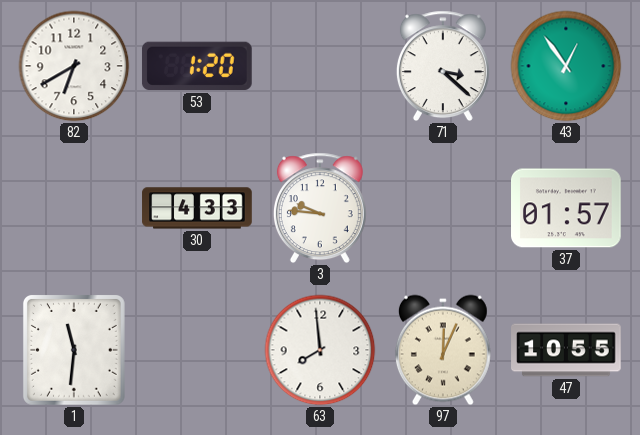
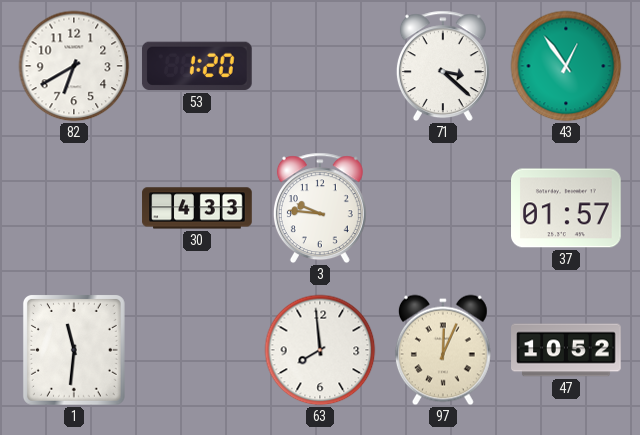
47: 10:55 -> 10:52 (566, 350)
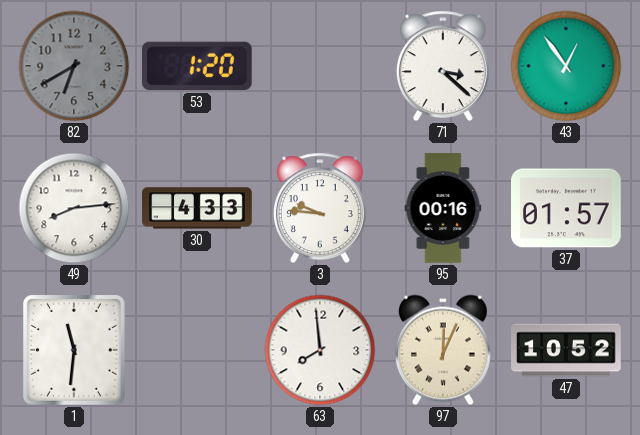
82 dial: white -> grey (74, 66)
49: none -> 8:14 (74, 208)
95: none -> 00:16 (443, 208)
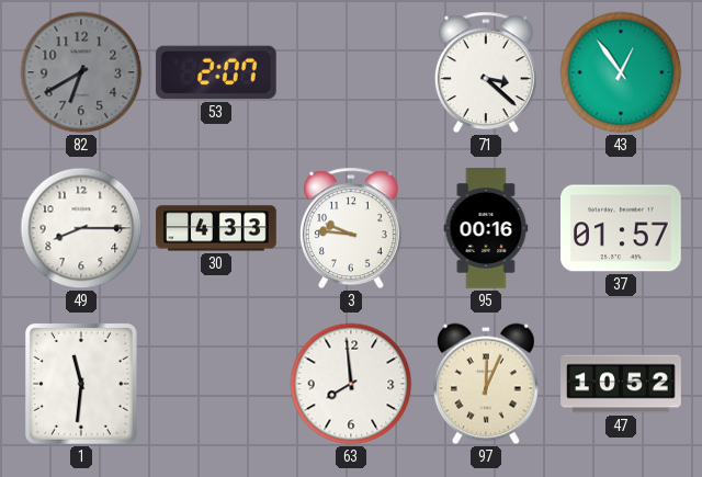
53: 1:20 -> 2:07 (216, 72)
49: 8:14 -> 8:15 (81, 228)
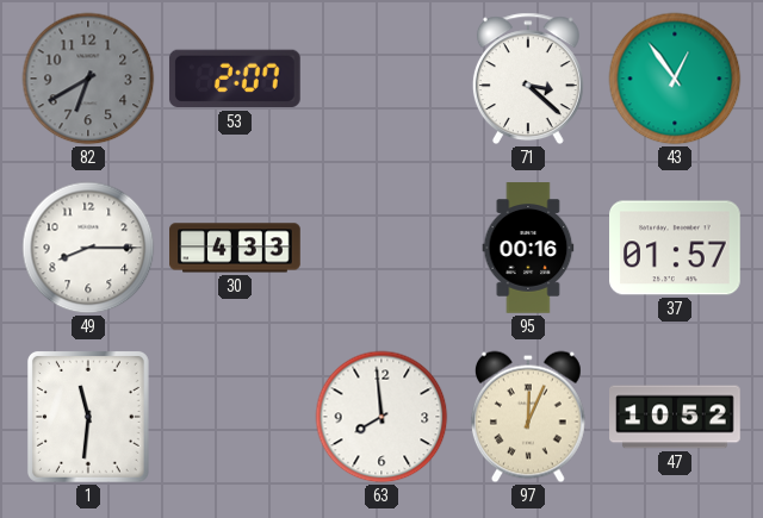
3: 9:46 -> none (351, 228)
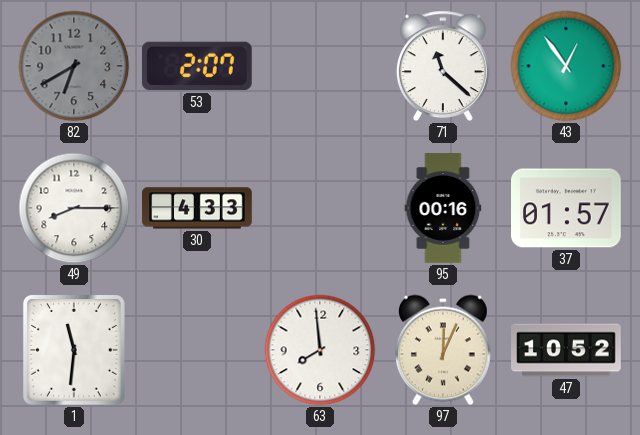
71: 3:22 -> 11:22 (443, 66)
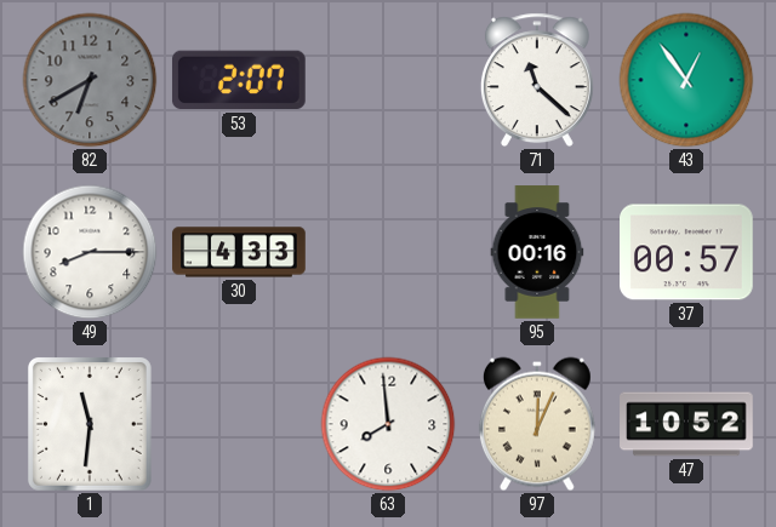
37: 01:57 -> 00:57 (687, 252)
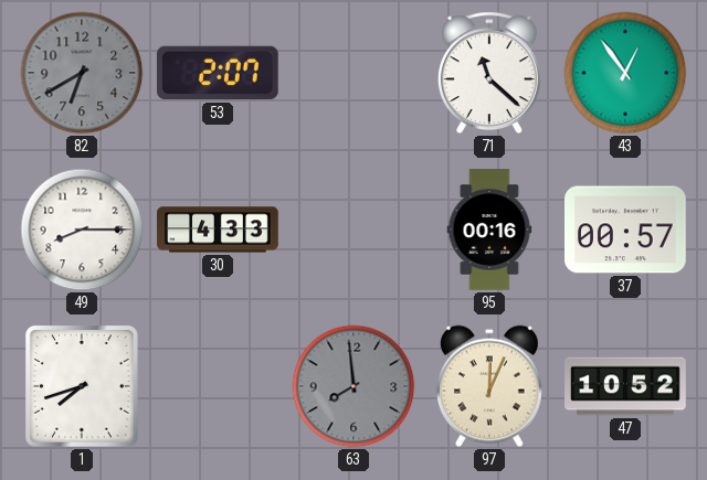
1: 11:31 -> 7:42 (82, 386)
63 dial: white -> grey (353, 386)
